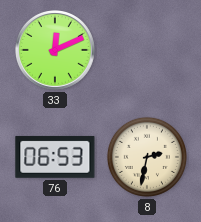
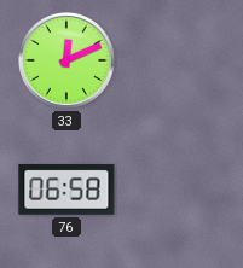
76: 06:53 -> 06:58 (66, 190)
8: 2:32 -> none (147, 157)
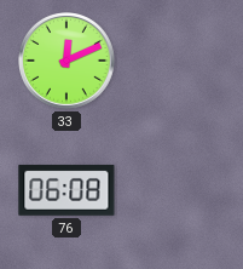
76: 06:58 -> 06:08 (66, 190)
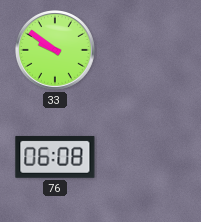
33: 12:11 -> 9:51 (56, 51)
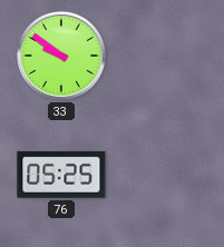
76: 06:08 -> 05:25 (61, 175)
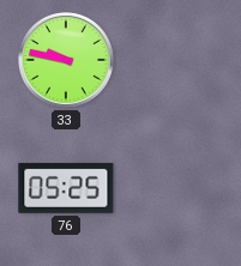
33: 9:51 -> 9:47 (67, 61)
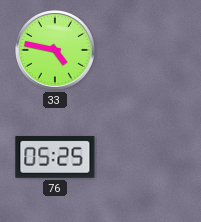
33: 9:47 -> 4:47 (56, 51)
